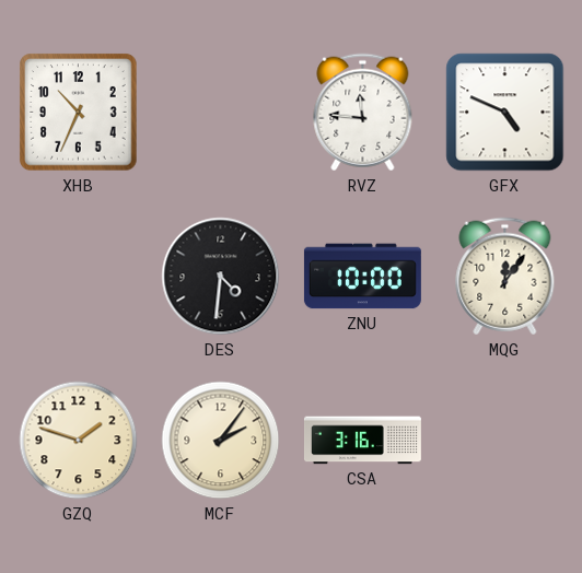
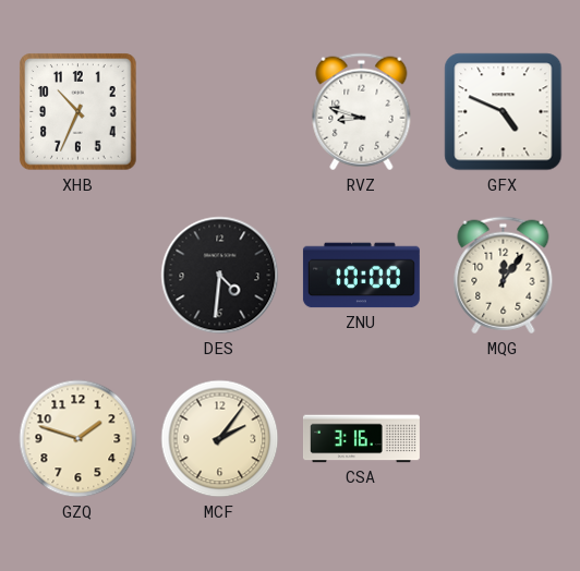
RVZ: 11:46 -> 8:48 (362, 112)
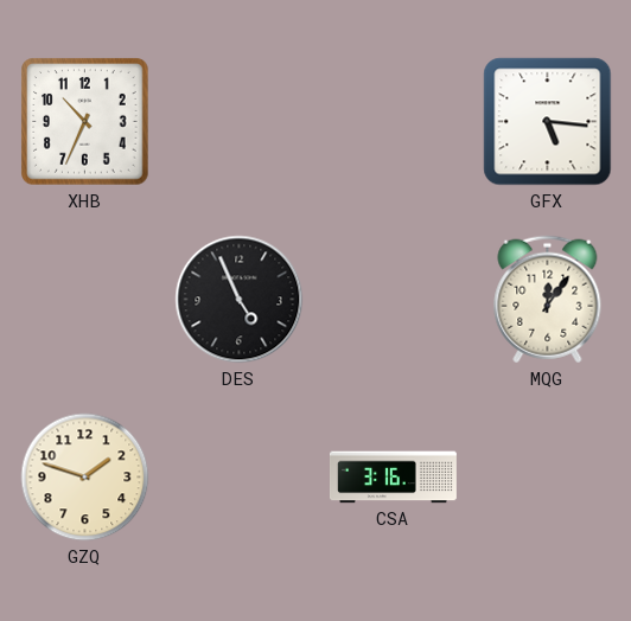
RVZ: 8:48 -> none (362, 112)
GFX: 4:49 -> 5:16 (548, 122)
DES: 4:31 -> 4:56 (240, 300)
ZNU: 10:00 -> none (361, 276)
MCF: 2:06 -> none (220, 439)
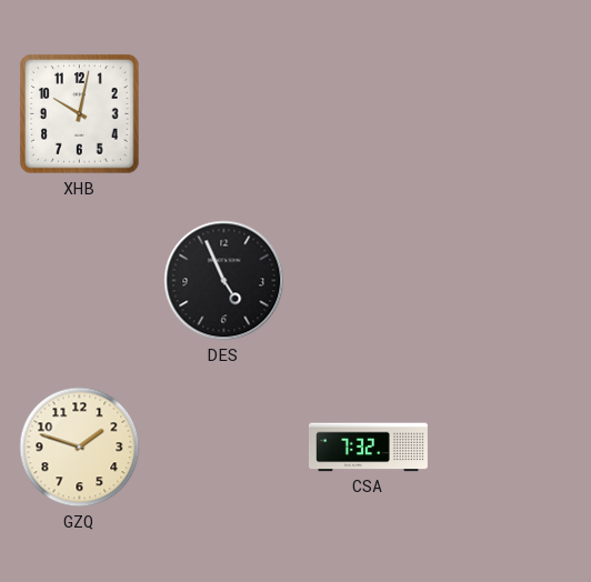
XHB: 10:34 -> 10:02 (80, 114)
GFX: 5:16 -> none (548, 122)
MQG: 12:06 -> none (548, 300)
CSA: 3:16 -> 7:32 (368, 448)
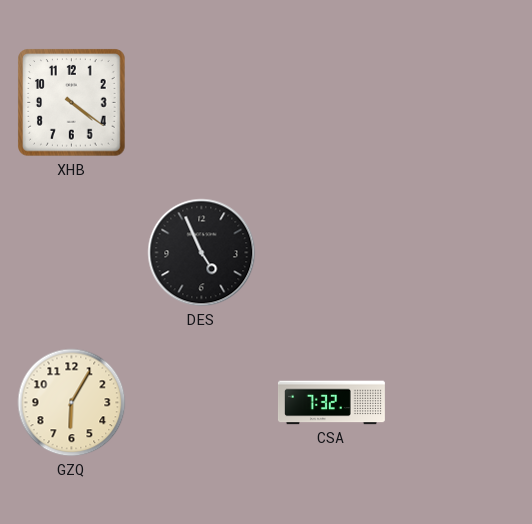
XHB: 10:02 -> 4:21 (72, 103)
GZQ: 1:48 -> 6:05 (72, 403)
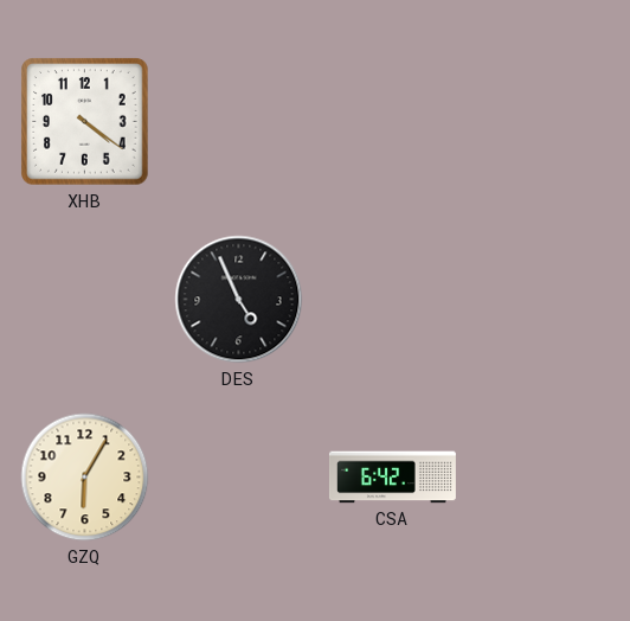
CSA: 7:32 -> 6:42 (392, 478)
